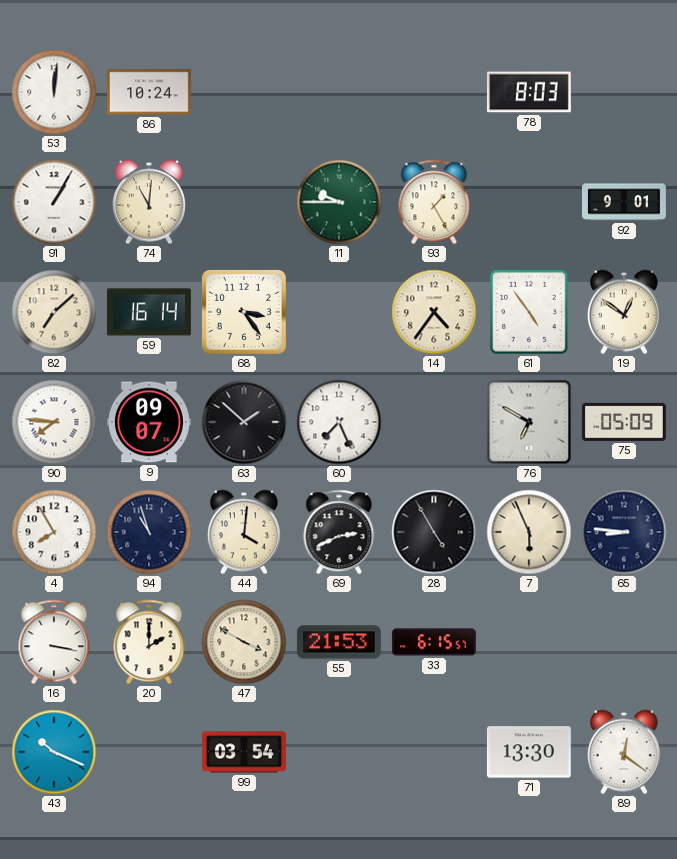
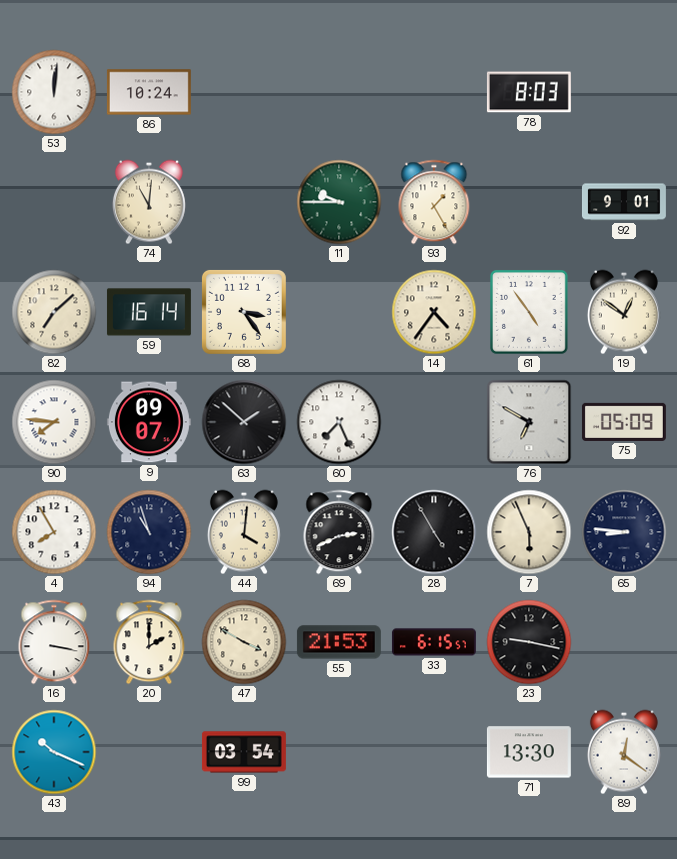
91: 1:05 -> none (54, 202)
23: none -> 9:17 (529, 642)
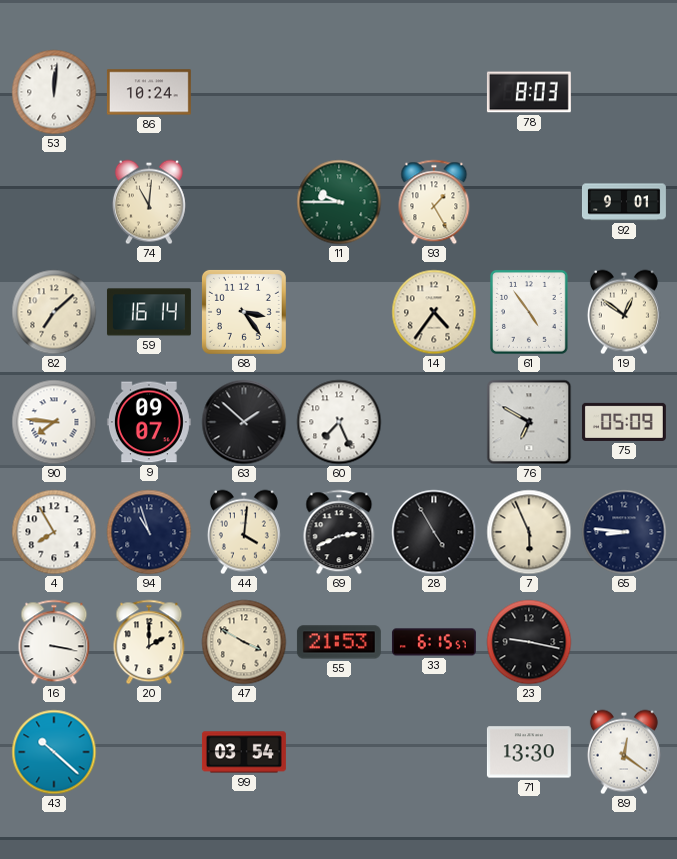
43: 10:19 -> 10:22 (54, 752)
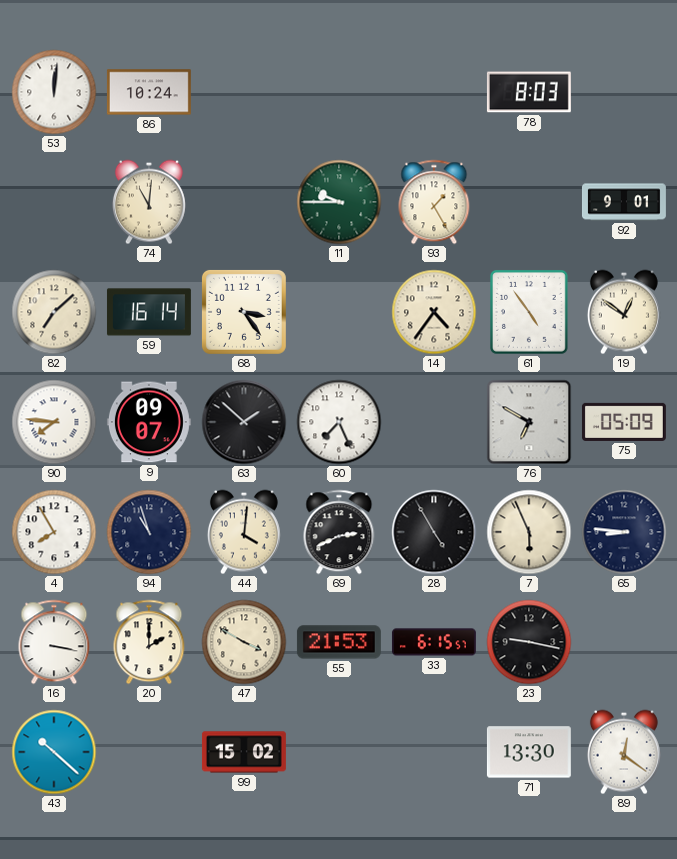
99: 03:54 -> 15:02 (244, 752)
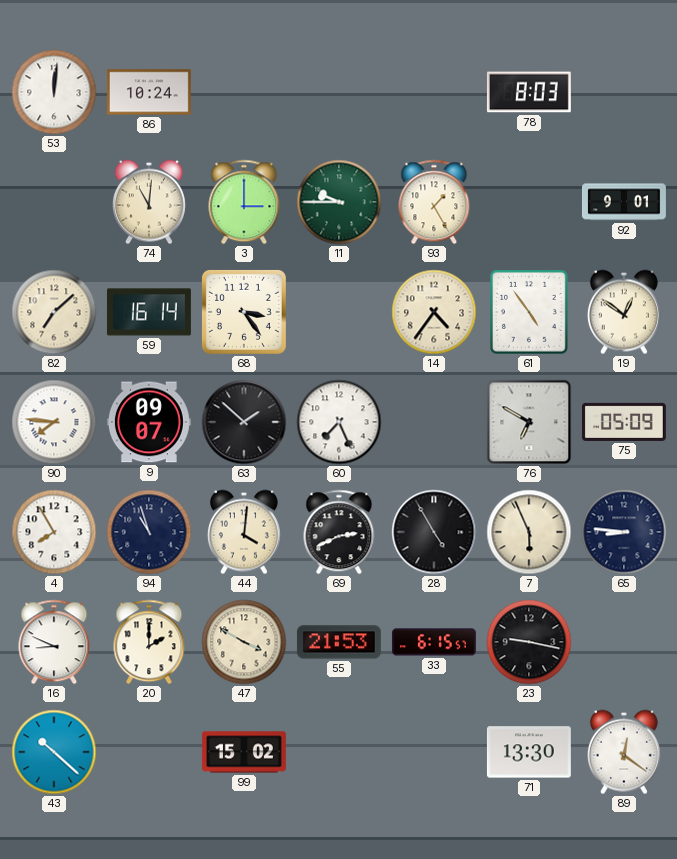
3: none -> 3:00 (244, 202)
16: 3:17 -> 8:49 (54, 642)
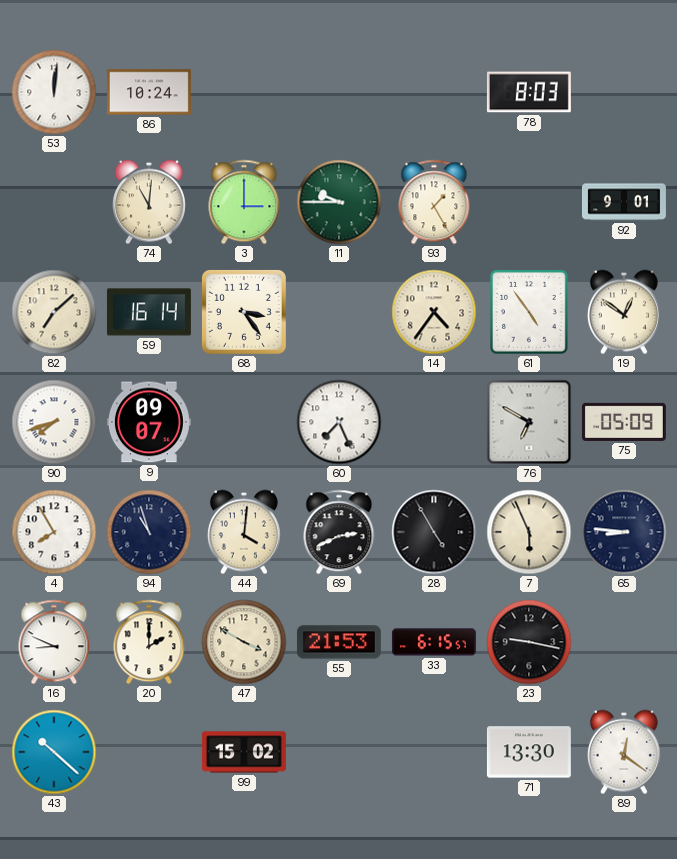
90: 7:46 -> 7:42 (54, 422)
63: 1:52 -> none (244, 422)
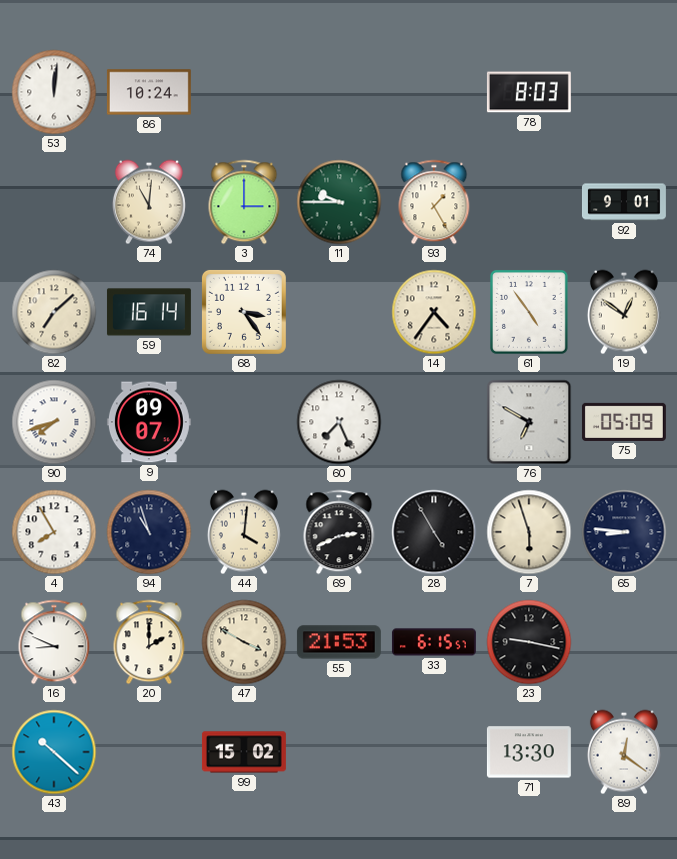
7: 5:56 -> 5:57 (529, 532)
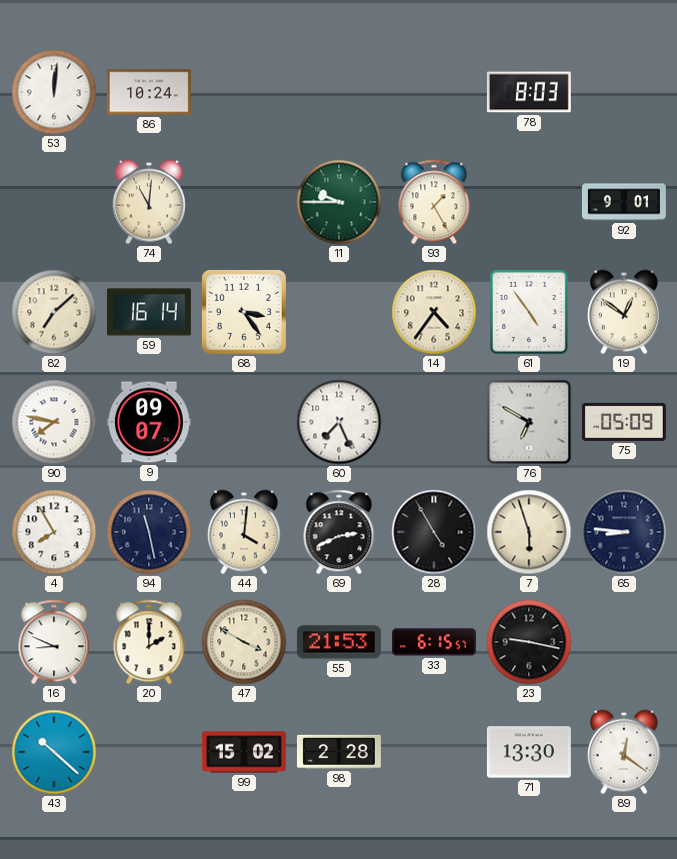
3: 3:00 -> none (244, 202)
90: 7:42 -> 7:47 (54, 422)
94: 10:57 -> 11:28 (149, 532)
98: none -> 2:28 (339, 752)
